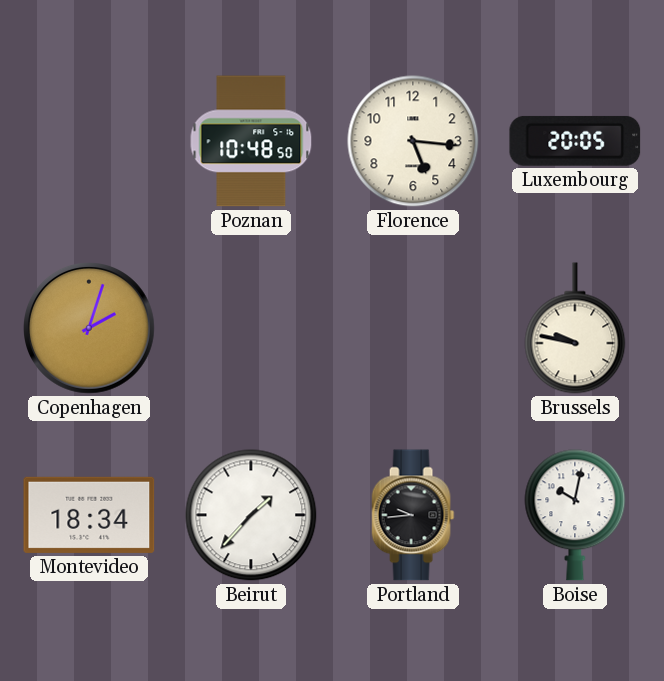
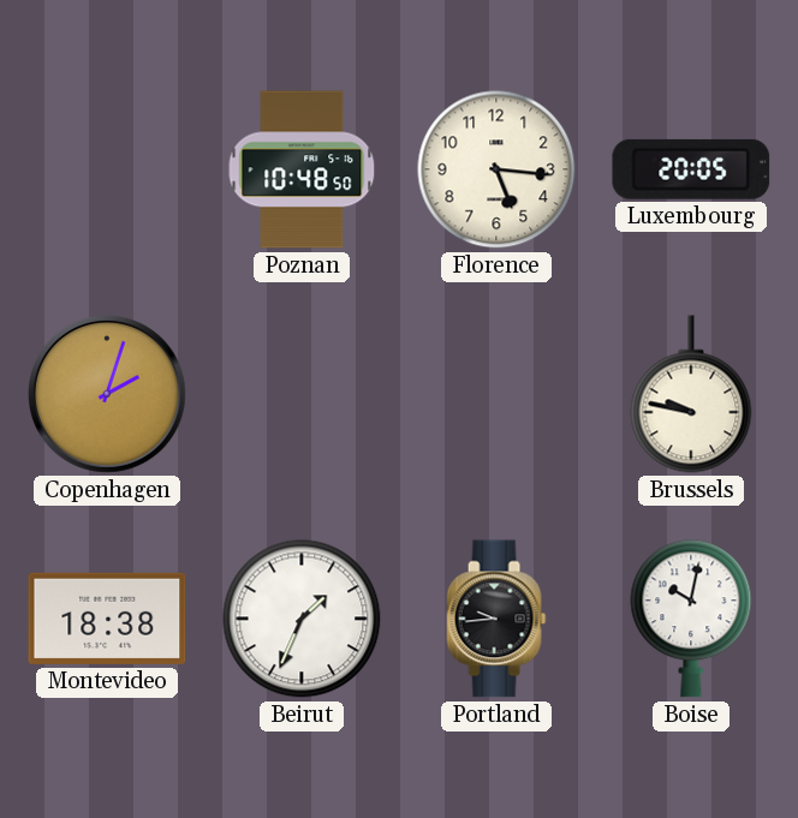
Montevideo: 18:34 -> 18:38 (107, 619)
Beirut: 1:37 -> 1:34 (302, 619)
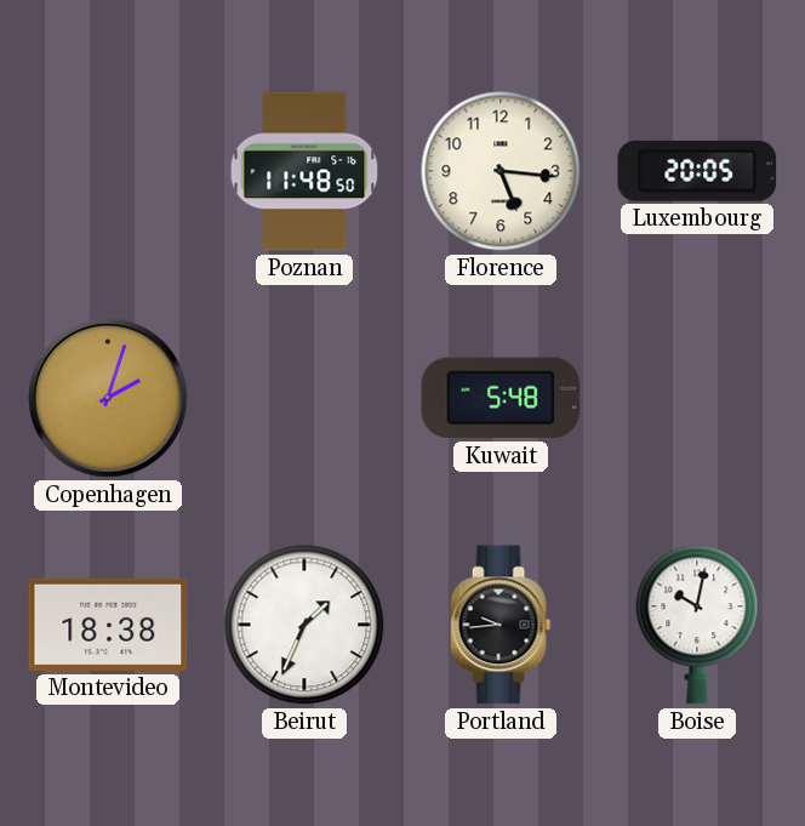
Poznan: 10:48 -> 11:48 (304, 171)
Kuwait: none -> 5:48 (501, 398)
Brussels: 9:47 -> none (691, 394)
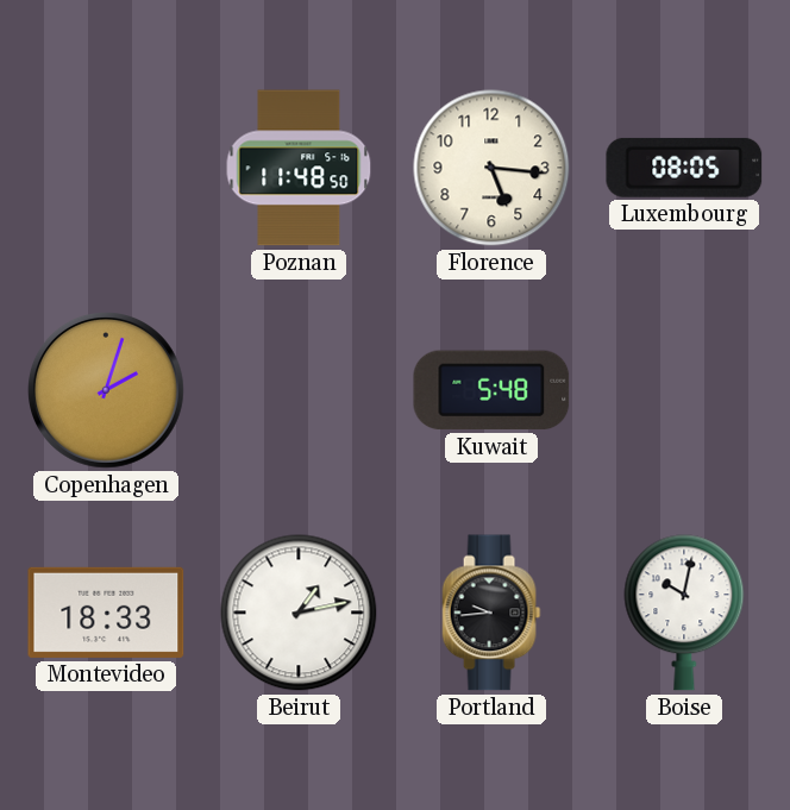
Luxembourg: 20:05 -> 08:05 (684, 168)
Montevideo: 18:38 -> 18:33 (106, 613)
Beirut: 1:34 -> 1:13 (299, 613)
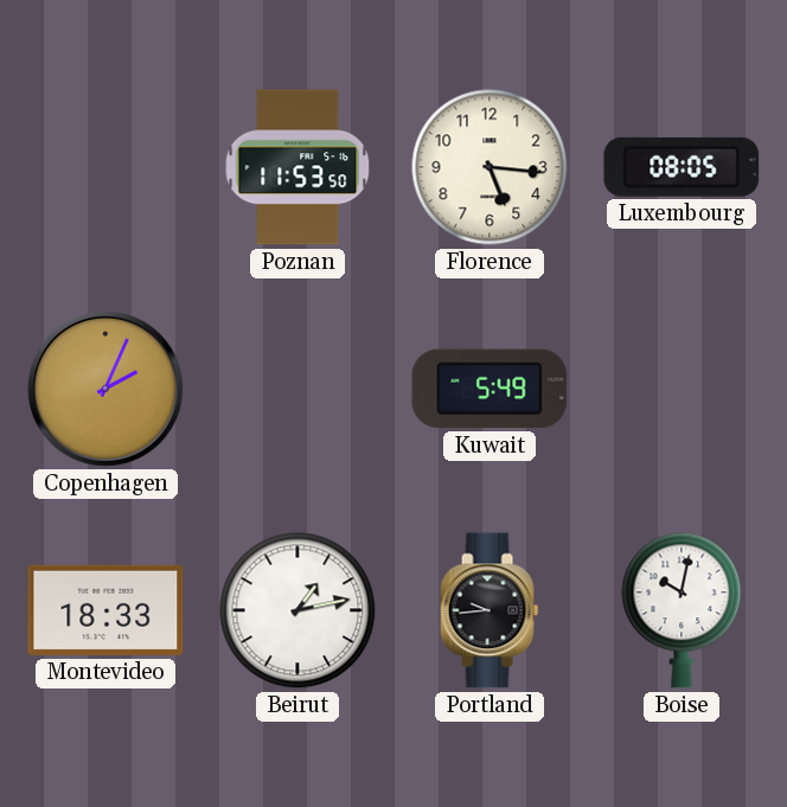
Poznan: 11:48 -> 11:53 (297, 167)
Copenhagen: 2:03 -> 2:04 (107, 390)
Kuwait: 5:48 -> 5:49 (490, 389)
